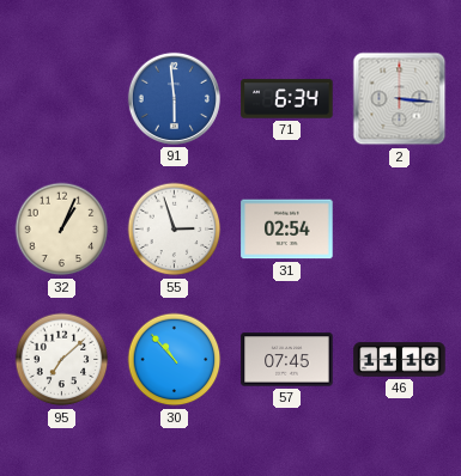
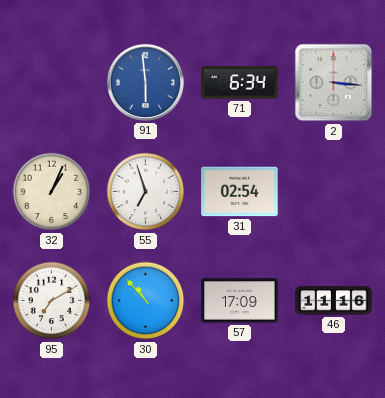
55: 2:57 -> 6:57 (146, 192)
95: 7:08 -> 7:10 (52, 301)
57: 07:45 -> 17:09 (240, 301)
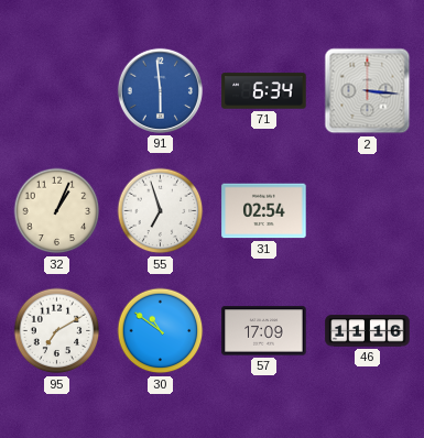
30: 10:53 -> 10:51 (161, 331)
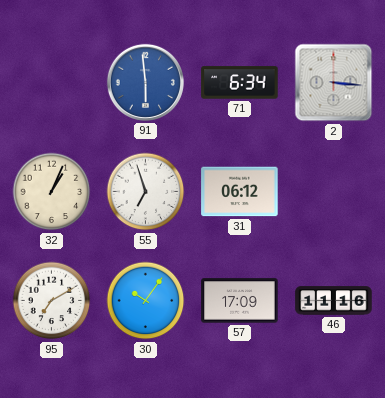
31: 02:54 -> 06:12 (240, 192)
30: 10:51 -> 10:06 (146, 301)
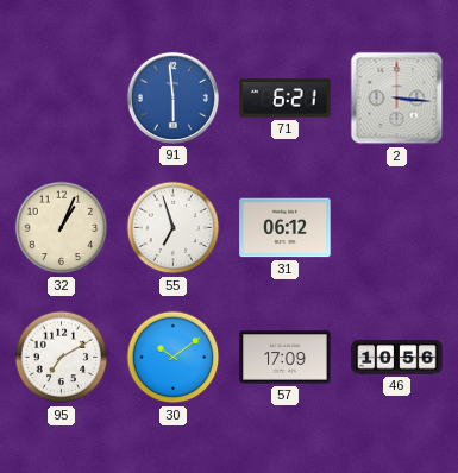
71: 6:34 -> 6:21 (286, 99)
30: 10:06 -> 10:09 (174, 358)
46: 11:16 -> 10:56 (397, 358)
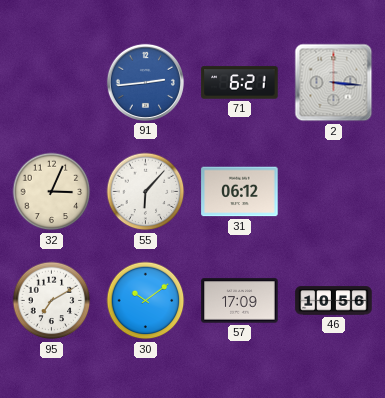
91: 5:59 -> 2:44 (145, 82)
32: 1:04 -> 3:04 (52, 192)
55: 6:57 -> 6:07 (146, 192)
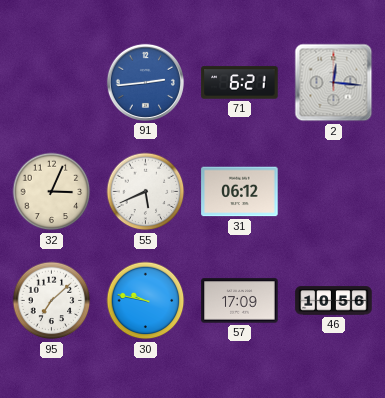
2: 3:16 -> 12:16 (334, 83)
55: 6:07 -> 5:41 (146, 192)
95: 7:10 -> 7:08 (52, 301)
30: 10:09 -> 9:47 (146, 301)
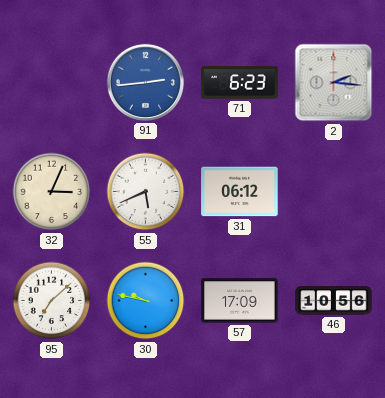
71: 6:21 -> 6:23 (240, 83)
2: 12:16 -> 2:16 (334, 83)
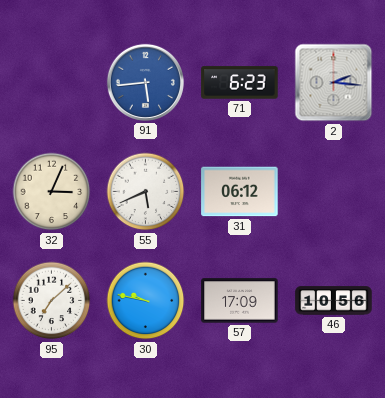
91: 2:44 -> 5:44 (145, 82)
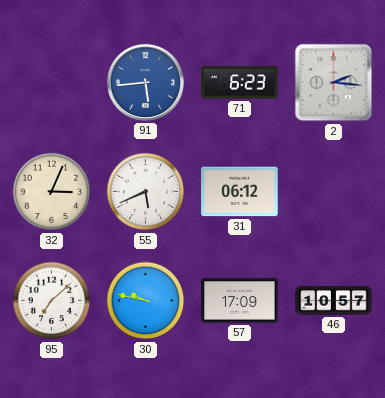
46: 10:56 -> 10:57 (334, 301)
